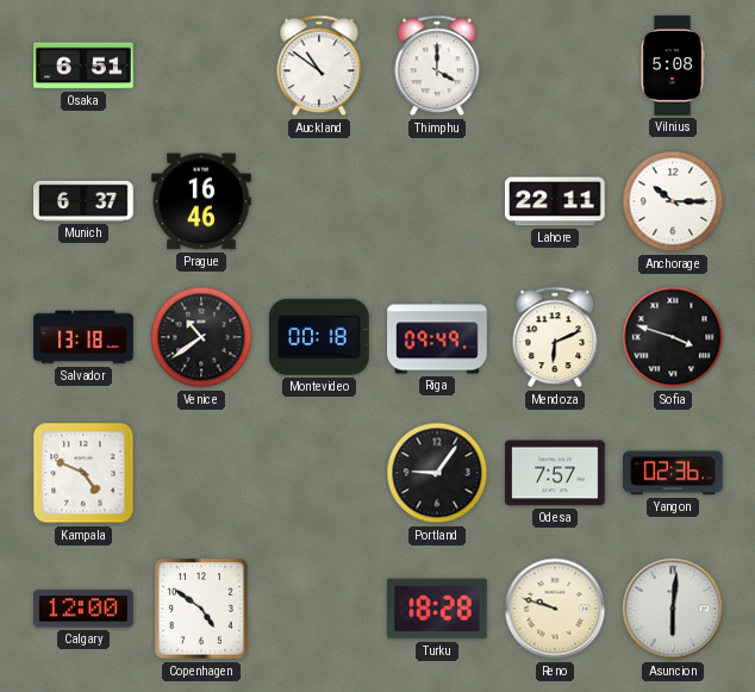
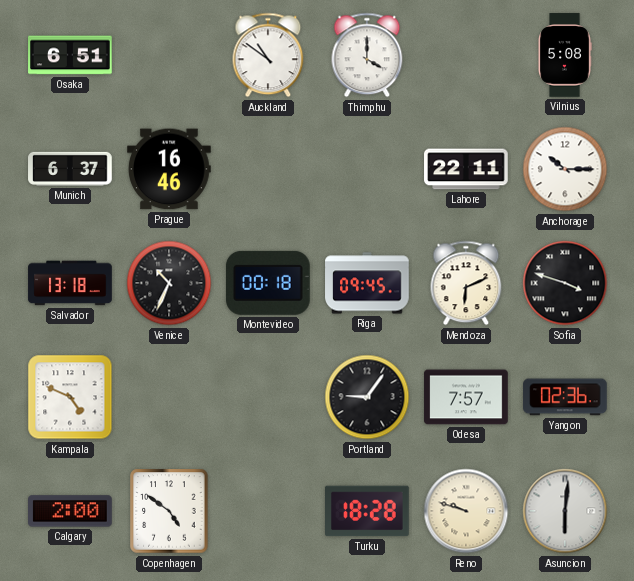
Venice: 10:39 -> 10:34 (169, 283)
Riga: 09:49 -> 09:45 (367, 283)
Calgary: 12:00 -> 2:00 (70, 511)
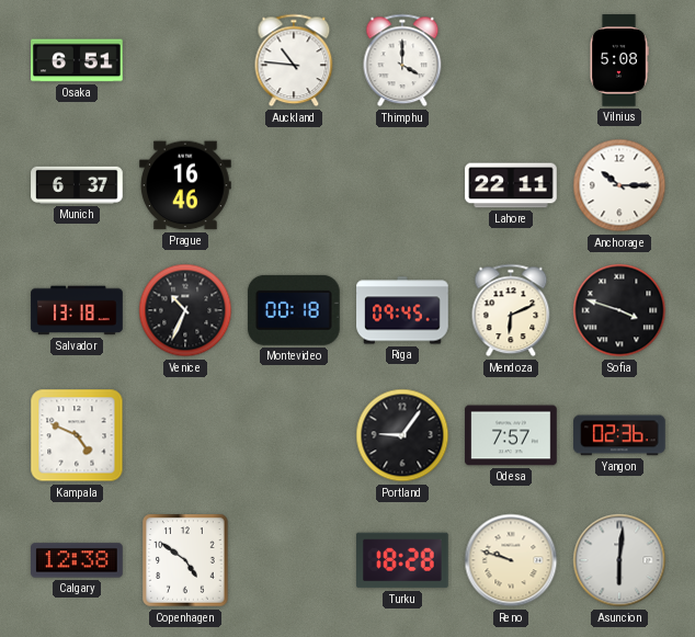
Auckland: 10:51 -> 10:46 (294, 60)
Calgary: 2:00 -> 12:38 (77, 560)
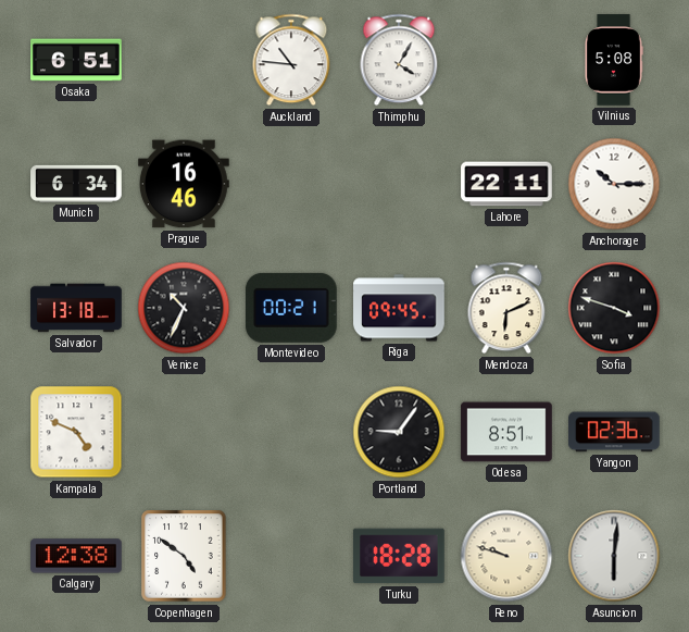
Thimphu: 4:00 -> 4:05 (399, 60)
Munich: 6:37 -> 6:34 (76, 184)
Montevideo: 00:18 -> 00:21 (291, 308)
Odesa: 7:57 -> 8:51 (506, 432)
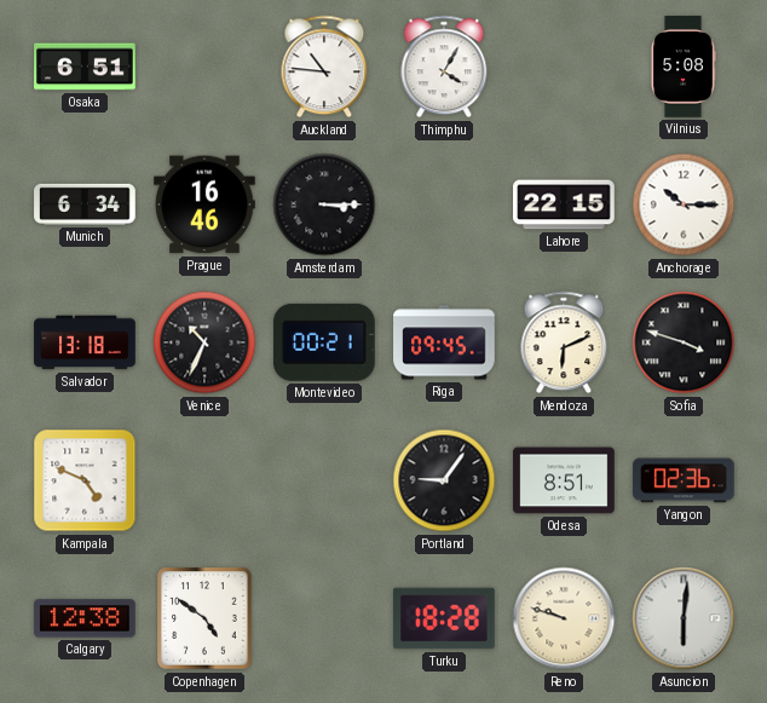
Amsterdam: none -> 3:15 (324, 204)
Lahore: 22:11 -> 22:15 (564, 204)
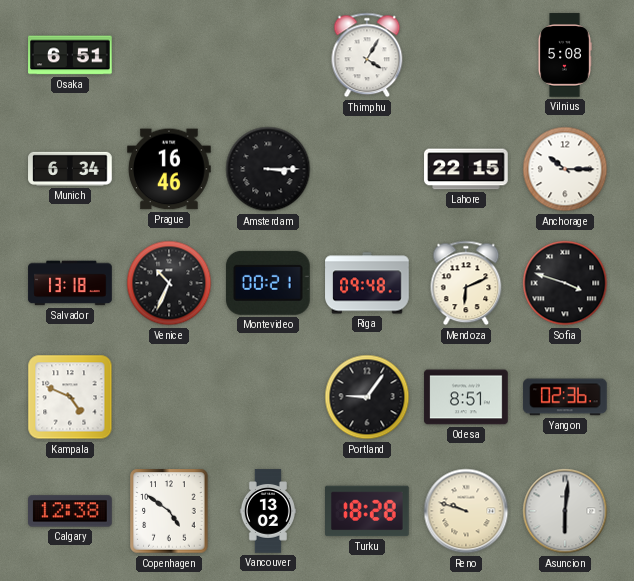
Auckland: 10:46 -> none (324, 67)
Riga: 09:45 -> 09:48 (367, 283)
Vancouver: none -> 13:02 (268, 511)
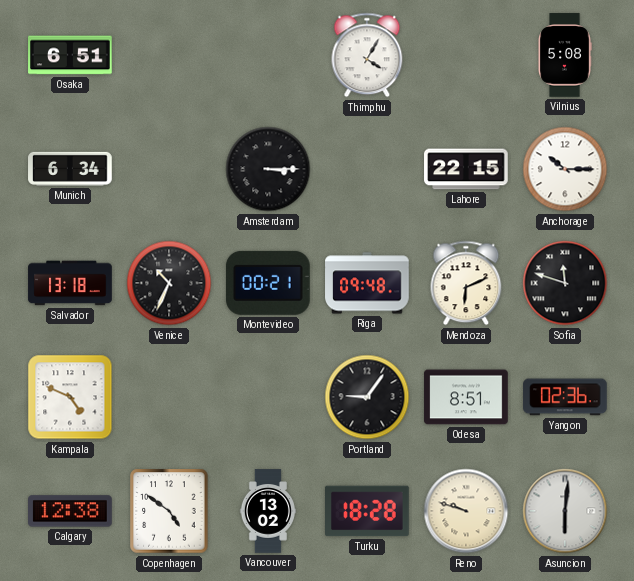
Prague: 16:46 -> none (169, 169)
Sofia: 3:48 -> 11:48 (565, 283)
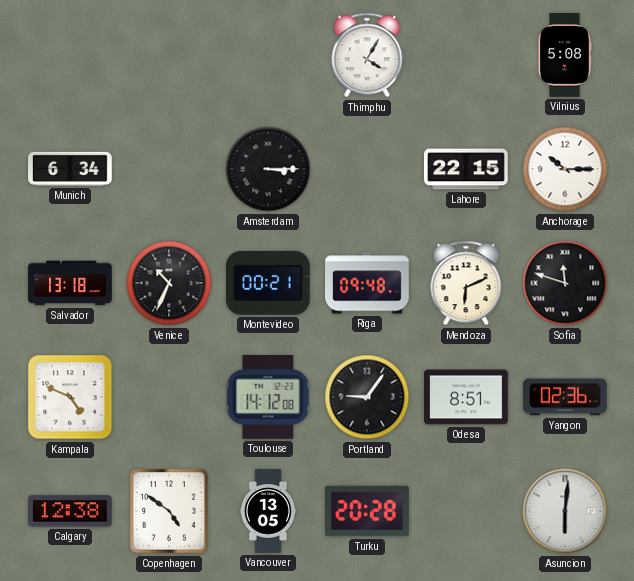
Osaka: 6:51 -> none (70, 55)
Toulouse: none -> 14:12 (268, 397)
Vancouver: 13:02 -> 13:05 (268, 511)
Turku: 18:28 -> 20:28 (367, 511)
Reno: 9:48 -> none (466, 511)
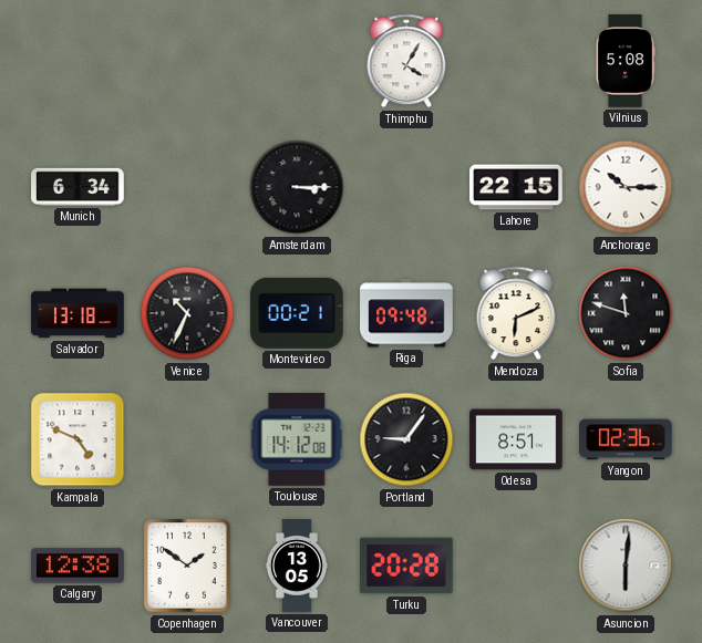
Copenhagen: 4:51 -> 1:51 (187, 566)
